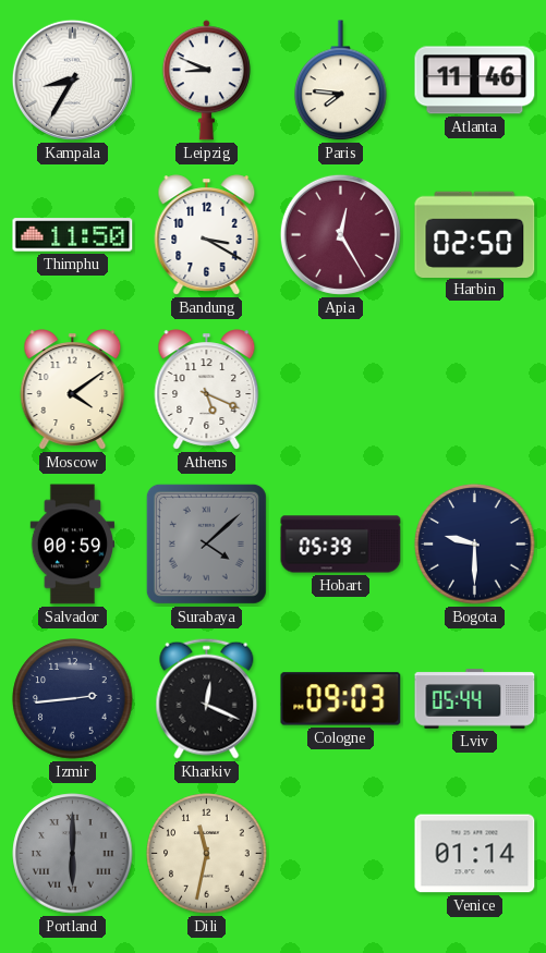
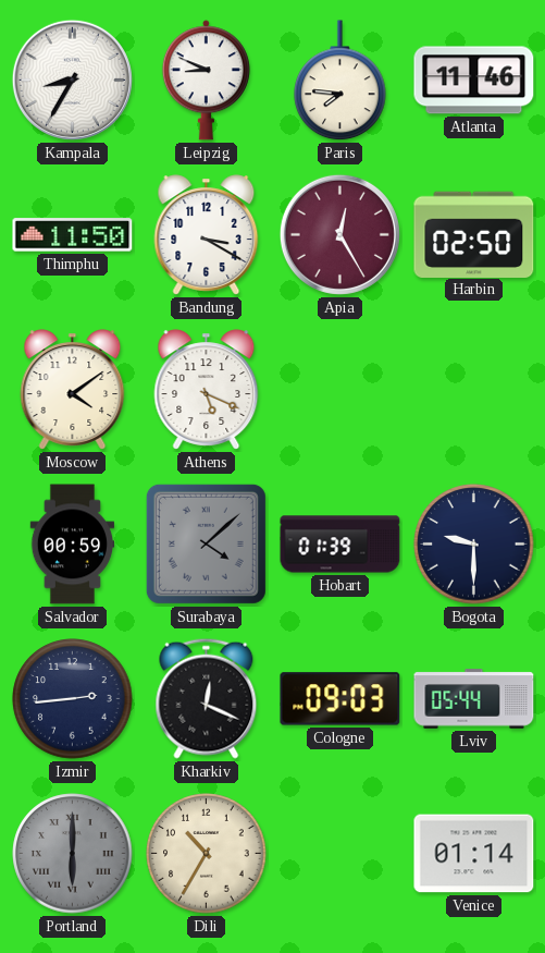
Hobart: 05:39 -> 01:39 (340, 545)
Dili: 11:32 -> 10:35 (207, 854)
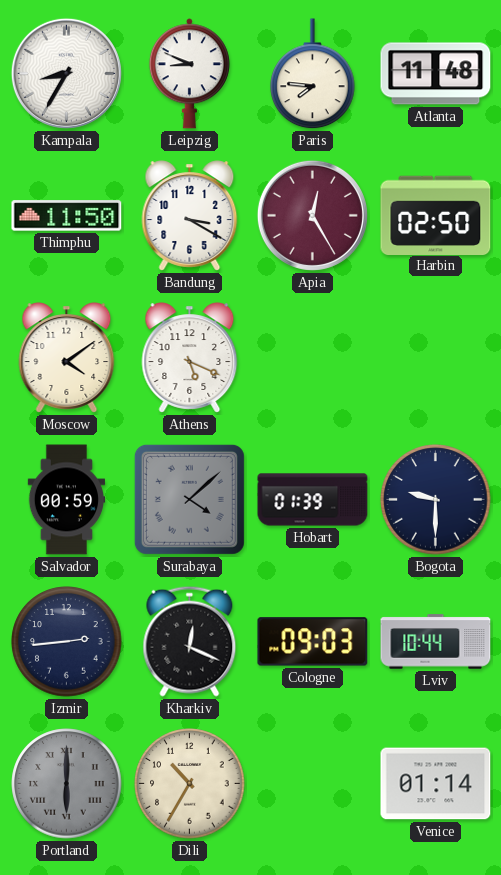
Atlanta: 11:46 -> 11:48 (436, 74)
Lviv: 05:44 -> 10:44 (436, 642)
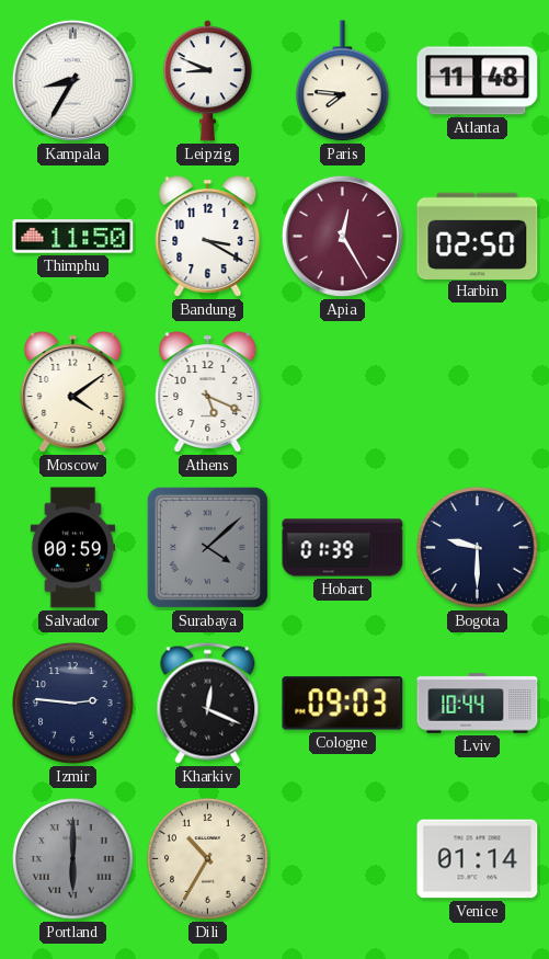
Izmir: 2:44 -> 2:46 (73, 704)
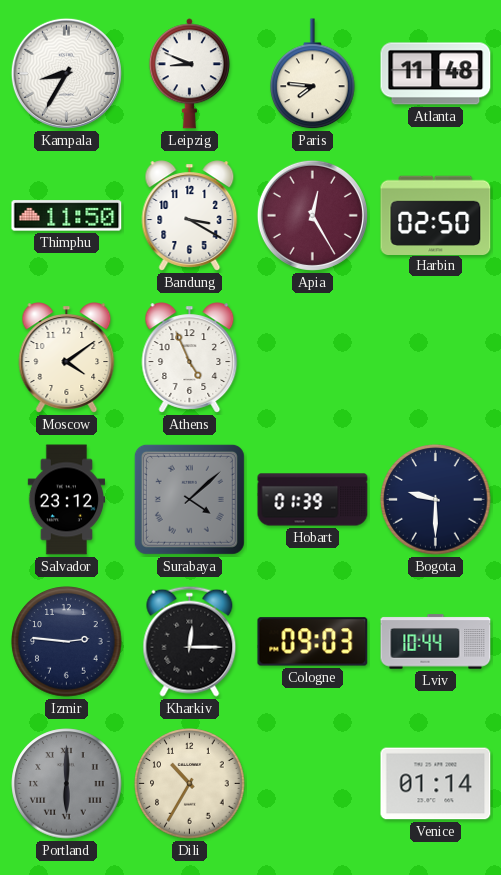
Athens: 5:19 -> 4:56 (190, 358)
Salvador: 00:59 -> 23:12 (67, 500)
Kharkiv: 12:19 -> 12:15 (190, 641)
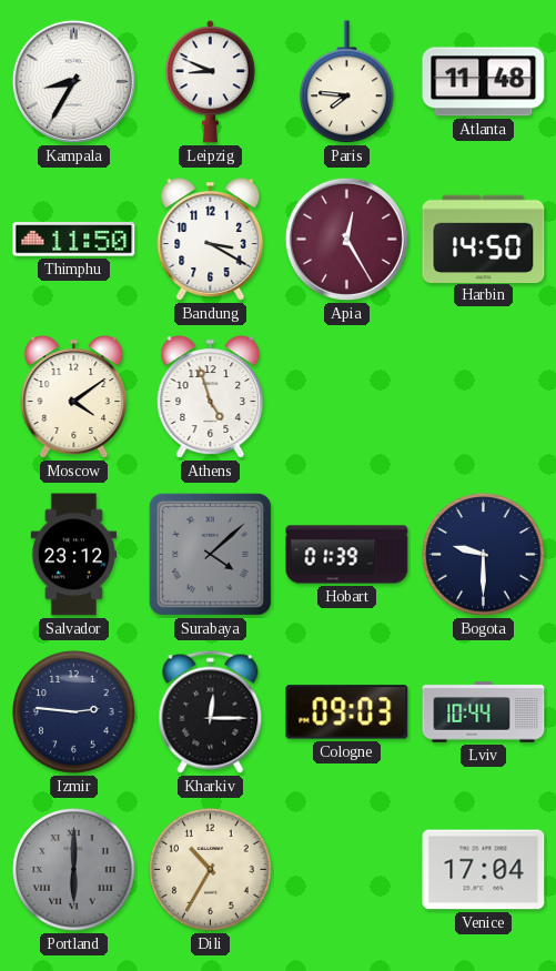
Harbin: 02:50 -> 14:50 (484, 239)
Athens: 4:56 -> 4:57 (211, 397)
Venice: 01:14 -> 17:04 (484, 870)
